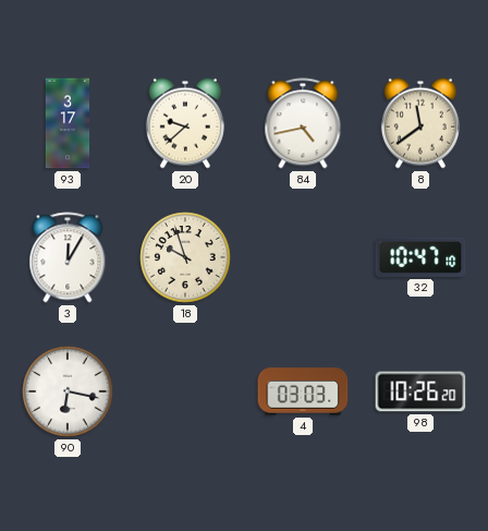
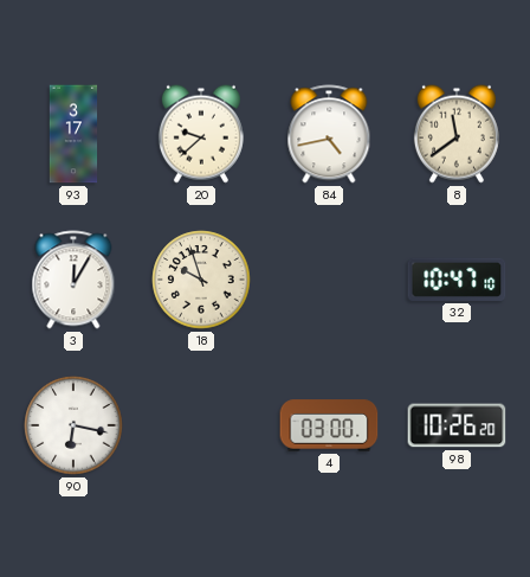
4: 03:03 -> 03:00 (329, 425)
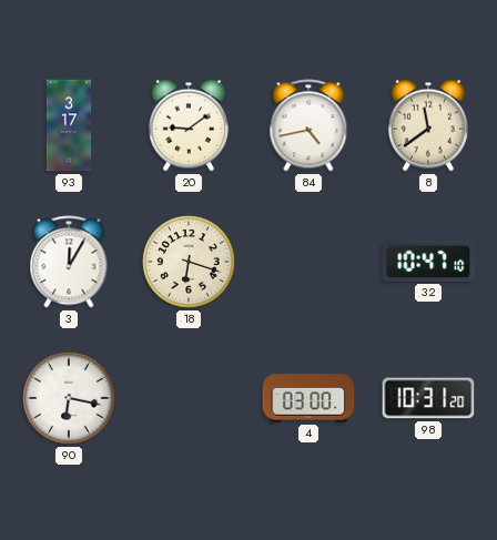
20: 9:38 -> 9:09 (189, 125)
18: 9:57 -> 6:18 (189, 262)
98: 10:26 -> 10:31 (428, 398)
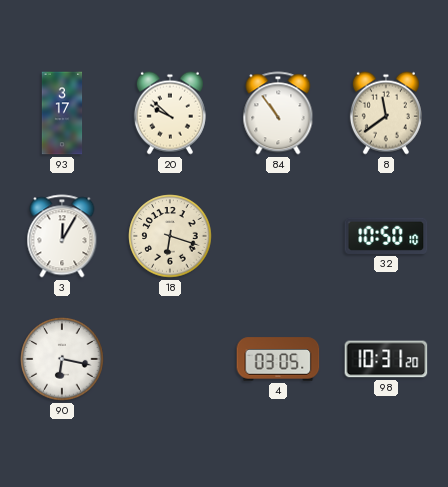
20: 9:09 -> 9:52 (170, 113)
84: 4:43 -> 10:54 (278, 113)
32: 10:47 -> 10:50 (386, 236)
4: 03:00 -> 03:05 (278, 359)
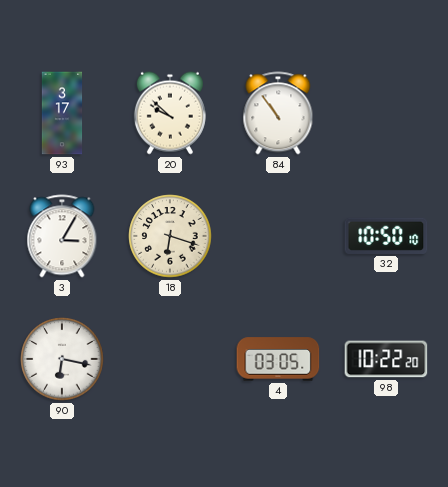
8: 11:39 -> none (386, 113)
3: 12:05 -> 3:05 (62, 236)
98: 10:31 -> 10:22 (386, 359)
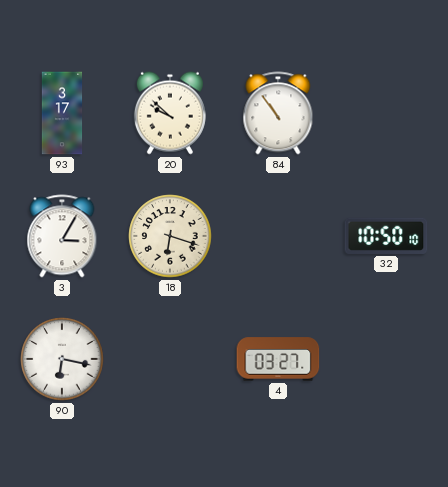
4: 03:05 -> 03:27 (278, 359)
98: 10:22 -> none (386, 359)
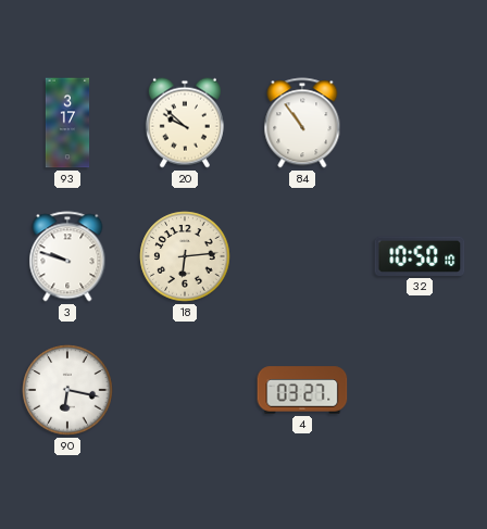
3: 3:05 -> 9:48 (67, 256)
18: 6:18 -> 6:14 (185, 256)
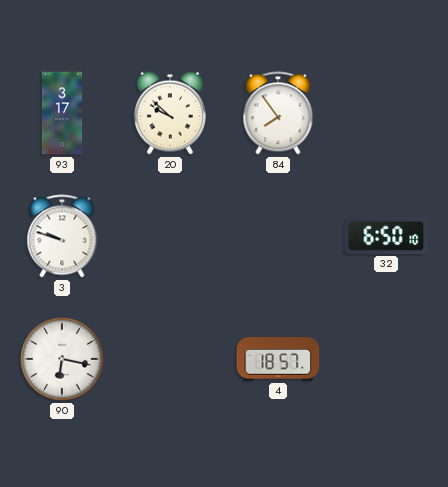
84: 10:54 -> 7:54 (278, 113)
18: 6:14 -> none (185, 256)
32: 10:50 -> 6:50 (386, 236)
4: 03:27 -> 18:57 (278, 359)
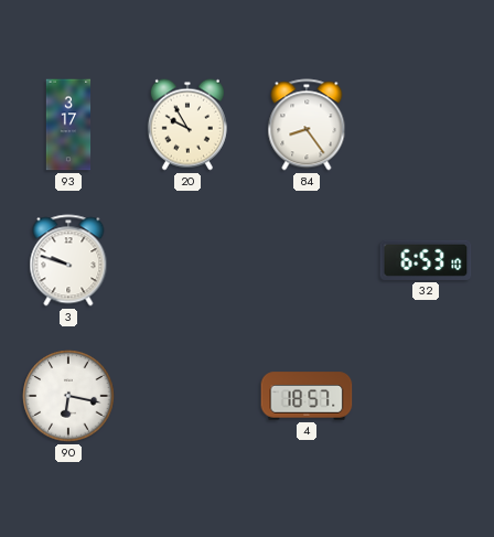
20: 9:52 -> 9:55 (187, 125)
84: 7:54 -> 8:24 (307, 125)
32: 6:50 -> 6:53 (426, 260)
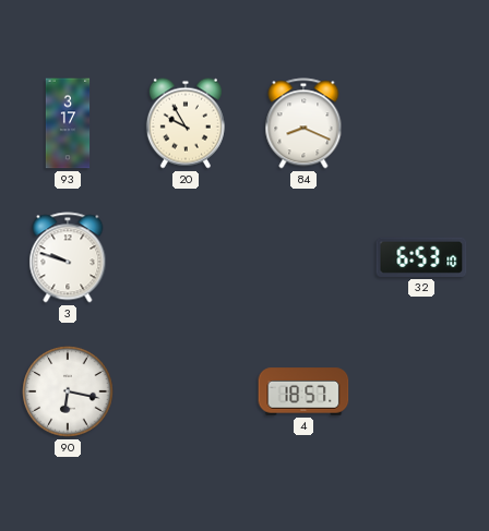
84: 8:24 -> 8:19 (303, 123)
